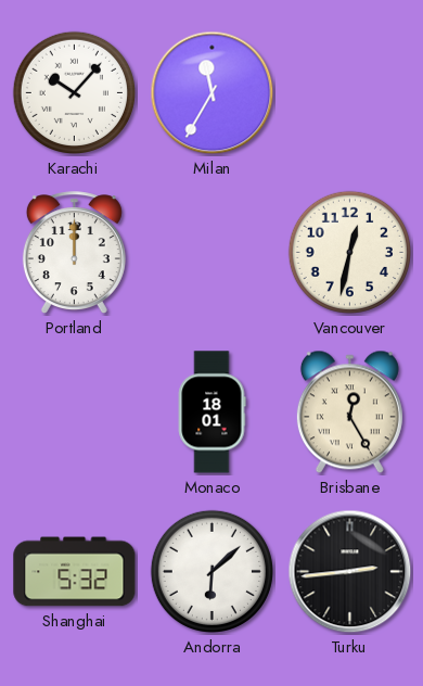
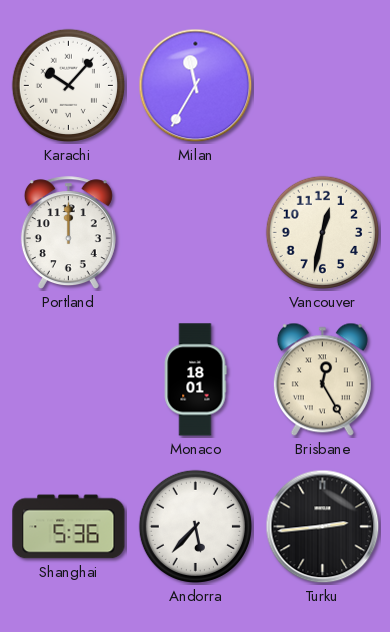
Shanghai: 5:32 -> 5:36 (69, 527)
Andorra: 6:08 -> 5:37 (195, 526)
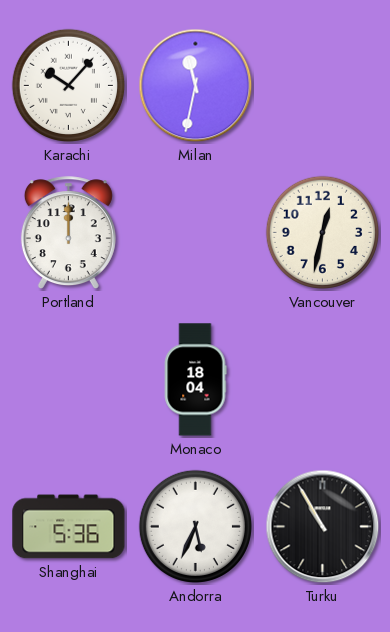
Milan: 11:35 -> 11:32 (196, 86)
Monaco: 18:01 -> 18:04 (195, 380)
Brisbane: 12:25 -> none (322, 380)
Andorra: 5:37 -> 5:34 (195, 526)
Turku: 2:44 -> 10:55 (323, 527)
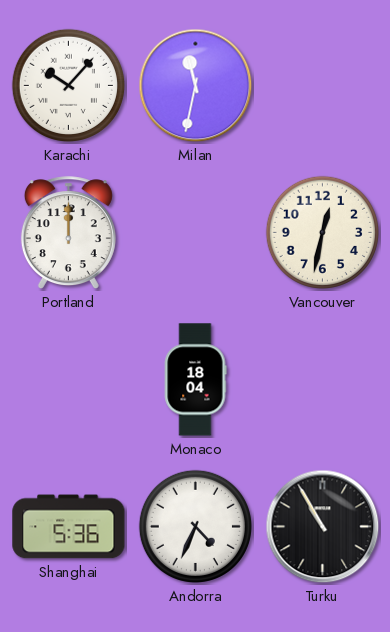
Andorra: 5:34 -> 4:34 (195, 526)
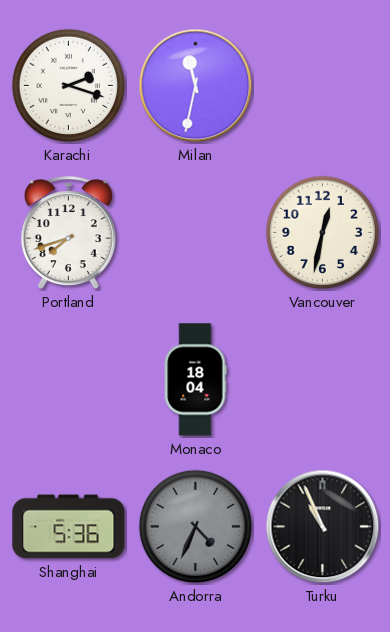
Karachi: 10:07 -> 2:18 (68, 85)
Portland: 12:00 -> 7:42 (68, 233)
Andorra dial: white -> grey (195, 526)
Turku: 10:55 -> 10:56 (323, 527)
